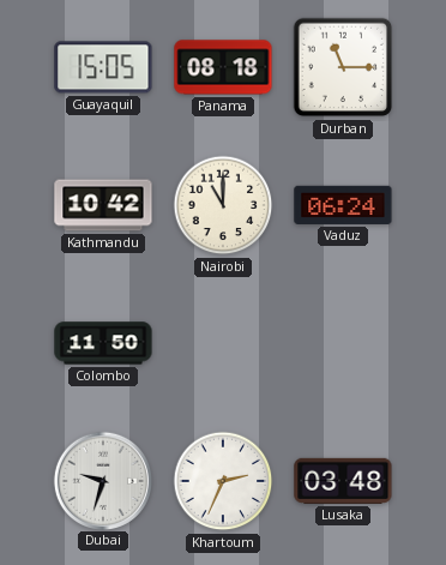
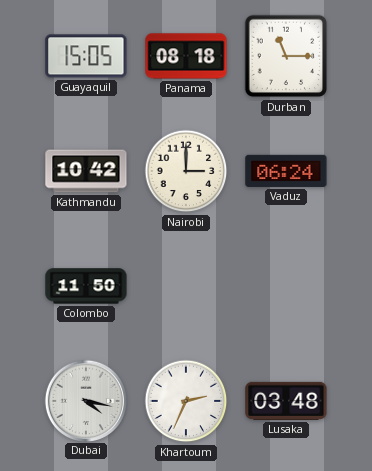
Nairobi: 11:00 -> 3:00 (186, 171)
Dubai: 9:33 -> 4:17 (85, 400)
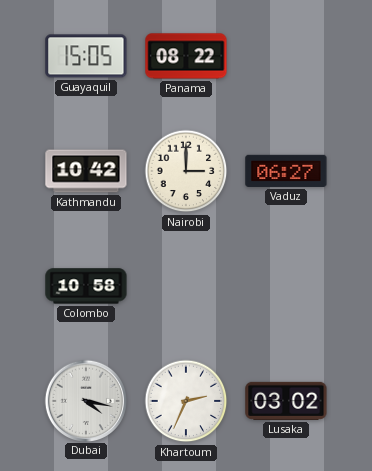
Panama: 08:18 -> 08:22 (186, 56)
Durban: 11:15 -> none (286, 56)
Vaduz: 06:24 -> 06:27 (286, 171)
Colombo: 11:50 -> 10:58 (86, 286)
Lusaka: 03:48 -> 03:02 (286, 401)
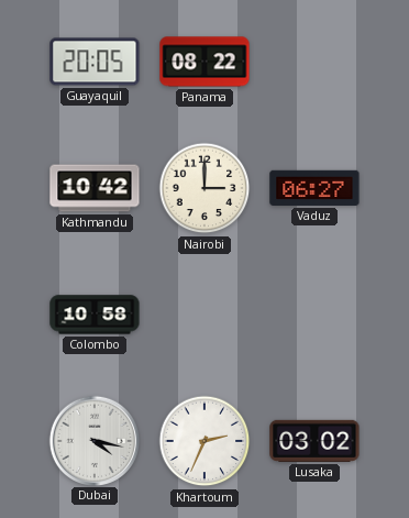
Guayaquil: 15:05 -> 20:05 (95, 62)
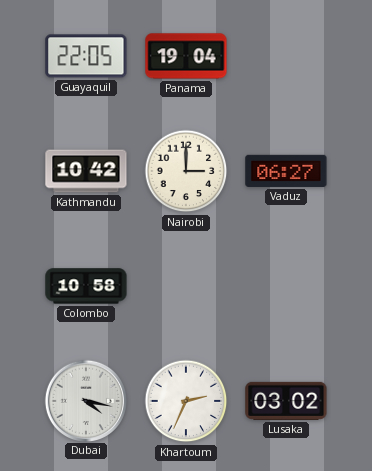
Guayaquil: 20:05 -> 22:05 (86, 56)
Panama: 08:22 -> 19:04 (186, 56)
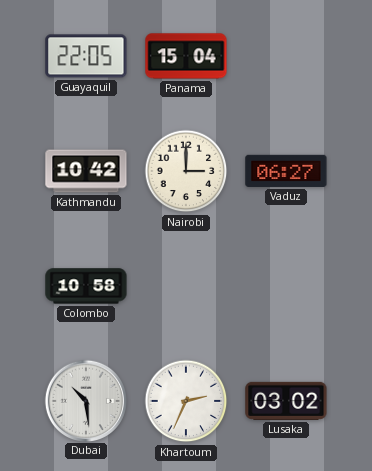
Panama: 19:04 -> 15:04 (186, 56)
Dubai: 4:17 -> 10:29 (85, 400)
